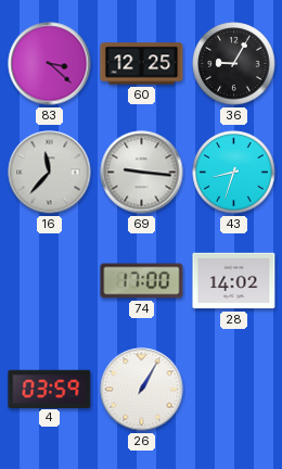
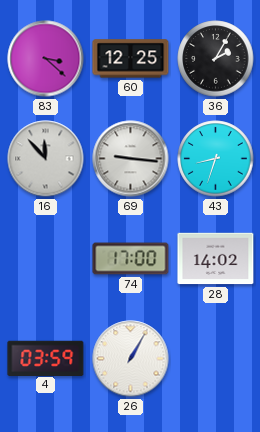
36: 9:05 -> 2:05 (216, 59)
16: 11:37 -> 11:53 (46, 159)
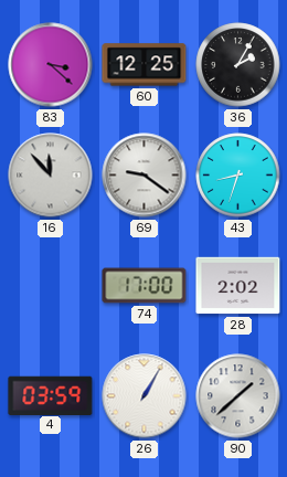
69: 9:16 -> 9:21 (145, 176)
28: 14:02 -> 2:02 (238, 286)
90: none -> 1:38 (238, 396)
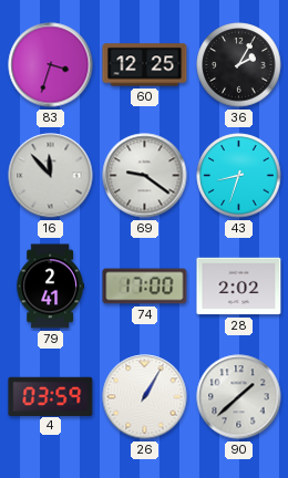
83: 3:22 -> 3:33 (51, 65)
79: none -> 2:41 (50, 287)
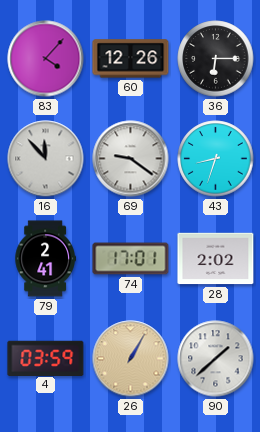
83: 3:33 -> 4:07 (46, 59)
60: 12:25 -> 12:26 (131, 59)
36: 2:05 -> 6:15 (216, 59)
74: 17:00 -> 17:01 (131, 259)
26 dial: white -> champagne (131, 359)
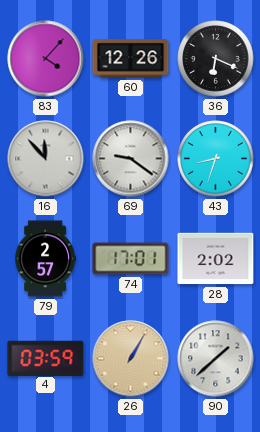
36: 6:15 -> 6:19 (216, 59)
79: 2:41 -> 2:57 (45, 259)
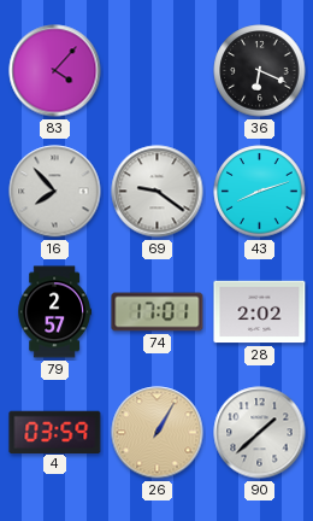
60: 12:26 -> none (131, 59)
16: 11:53 -> 7:53 (55, 192)
43: 8:33 -> 8:12 (260, 192)
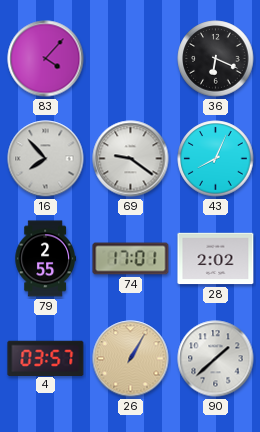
43: 8:12 -> 8:04 (216, 159)
79: 2:57 -> 2:55 (45, 259)
4: 03:59 -> 03:57 (46, 358)
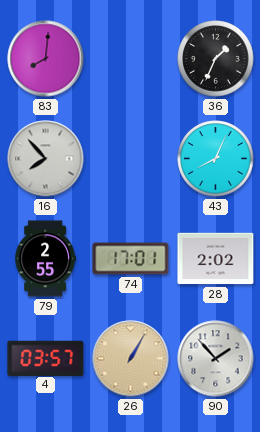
83: 4:07 -> 8:01 (46, 59)
36: 6:19 -> 1:34 (216, 59)
69: 9:21 -> none (131, 159)
90: 1:38 -> 1:53 (216, 359)
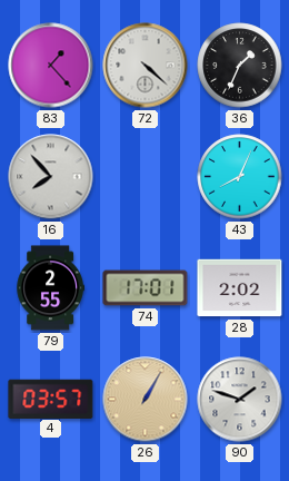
83: 8:01 -> 1:23 (51, 66)
72: none -> 4:22 (146, 66)
90: 1:53 -> 1:48 (240, 400)
